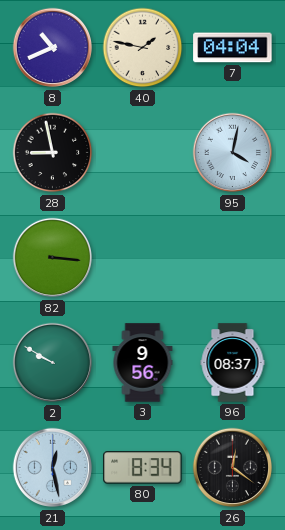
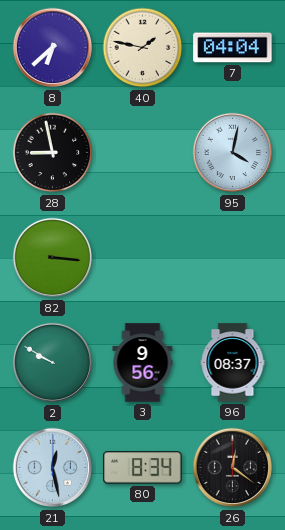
8: 10:41 -> 6:38 (53, 48)
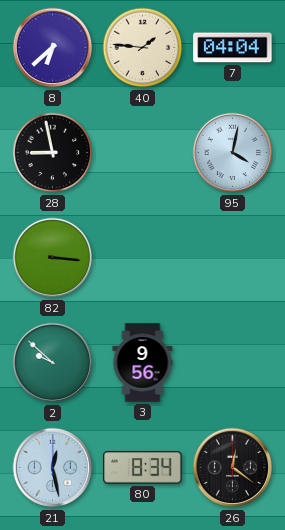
40: 1:47 -> 1:46 (143, 48)
2: 9:50 -> 9:52 (53, 363)
96: 08:37 -> none (233, 363)
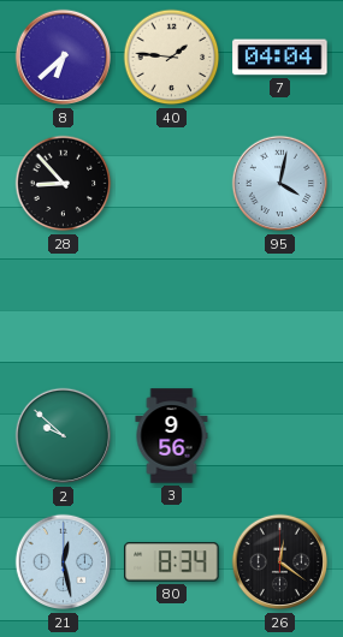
28: 8:58 -> 8:53 (64, 184)
82: 3:16 -> none (53, 258)
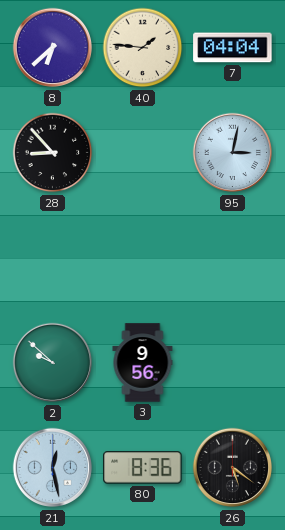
95: 4:02 -> 3:02 (233, 153)
80: 8:34 -> 8:36 (143, 468)
26: 12:21 -> 5:21 (233, 468)
